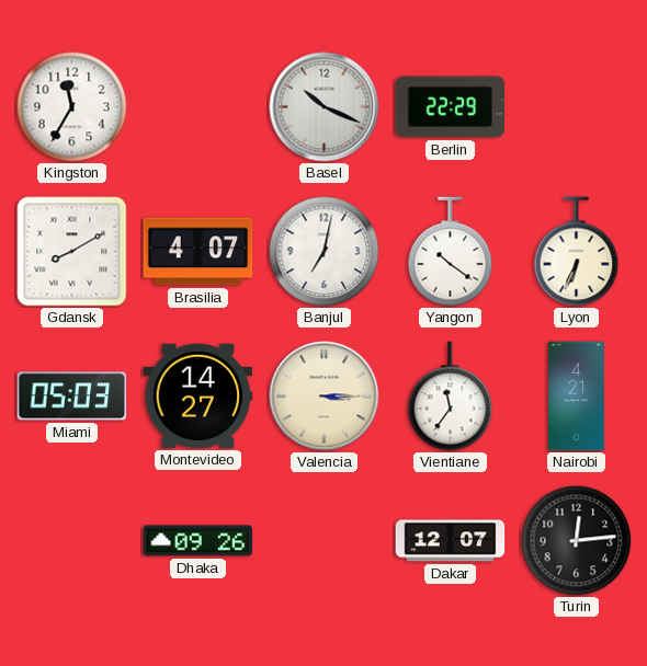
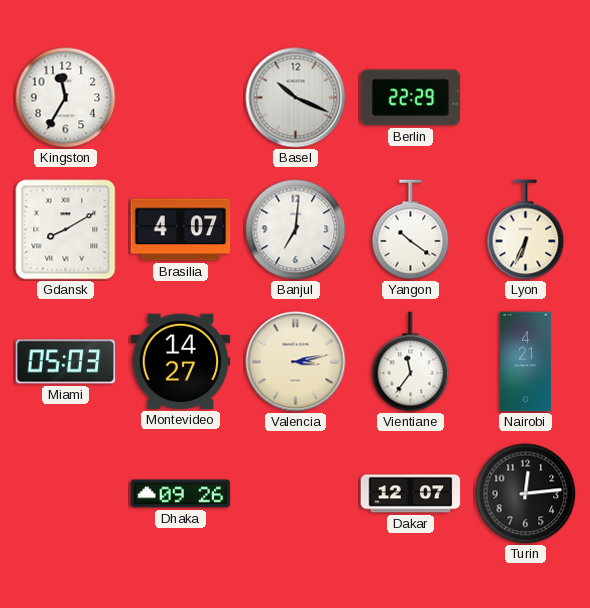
Banjul: 7:02 -> 7:01 (296, 230)
Valencia: 3:15 -> 3:13 (296, 362)
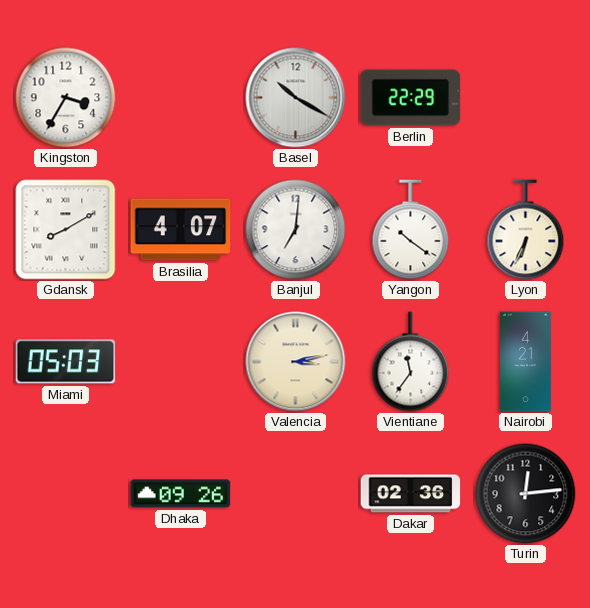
Kingston: 11:35 -> 3:35 (66, 98)
Basel: 10:19 -> 10:20 (296, 98)
Montevideo: 14:27 -> none (181, 361)
Dakar: 12:07 -> 02:36 (411, 494)
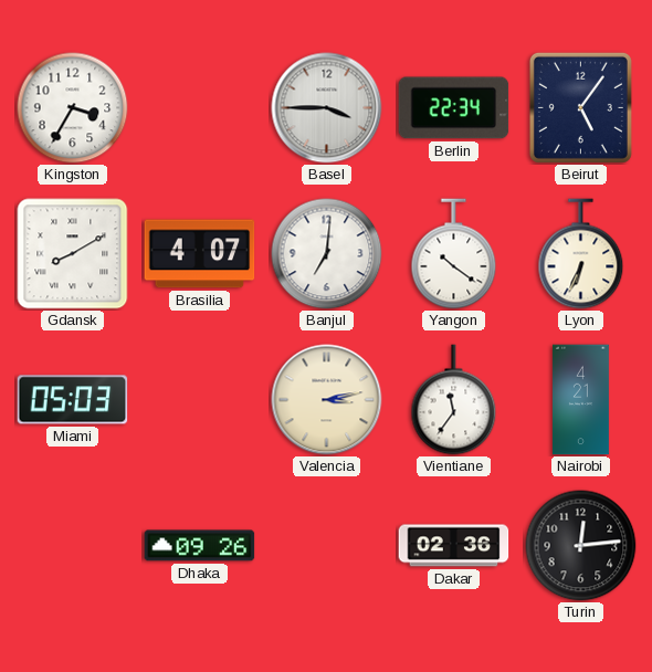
Basel: 10:20 -> 3:45 (327, 108)
Berlin: 22:29 -> 22:34 (454, 108)
Beirut: none -> 5:06 (580, 107)
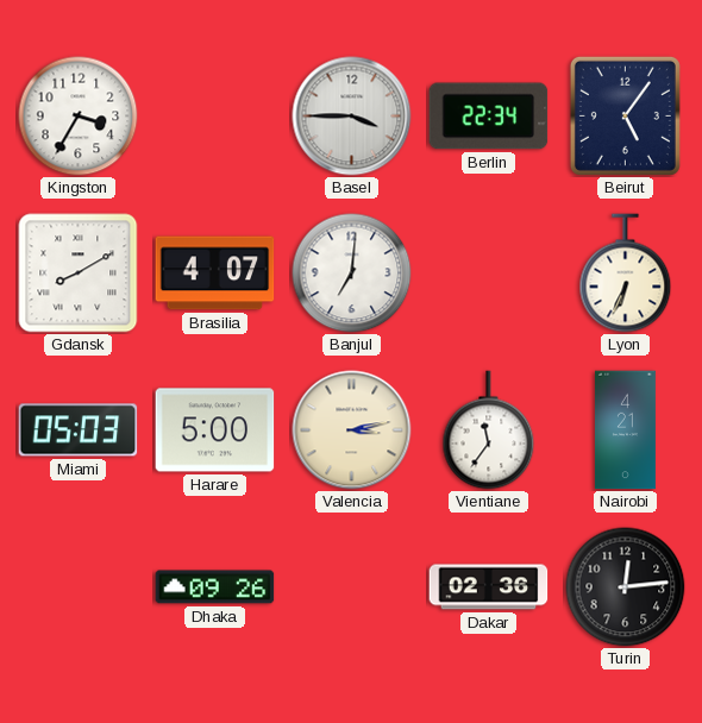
Yangon: 10:21 -> none (454, 254)
Harare: none -> 5:00 (215, 430)
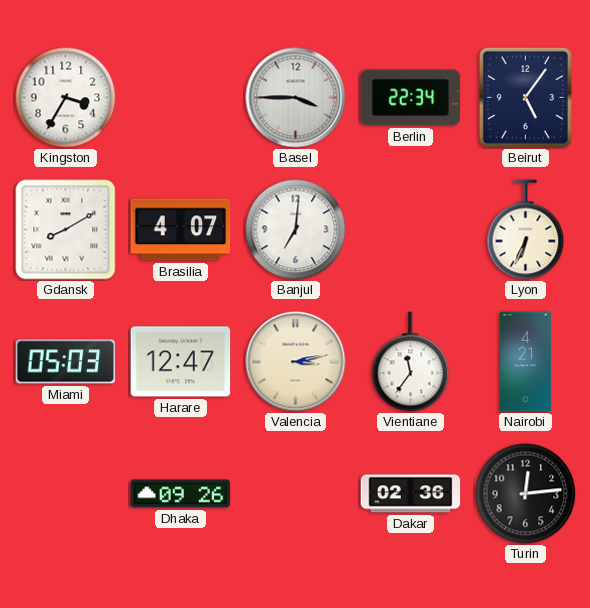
Harare: 5:00 -> 12:47 (181, 362)
